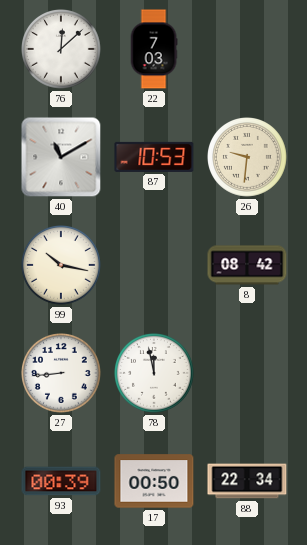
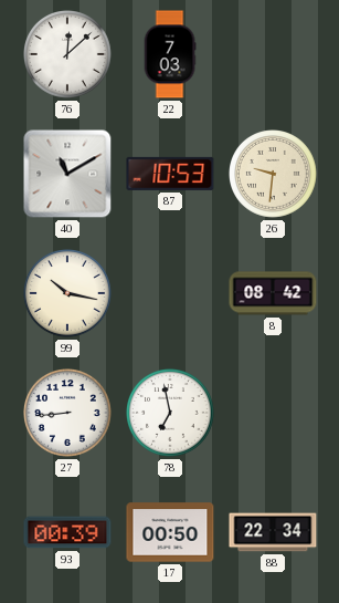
78: 11:58 -> 6:58 (171, 414)
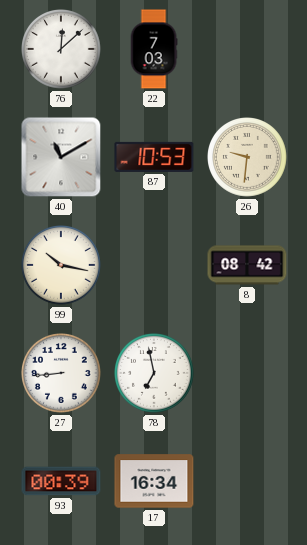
17: 00:50 -> 16:34 (154, 481)
88: 22:34 -> none (273, 532)
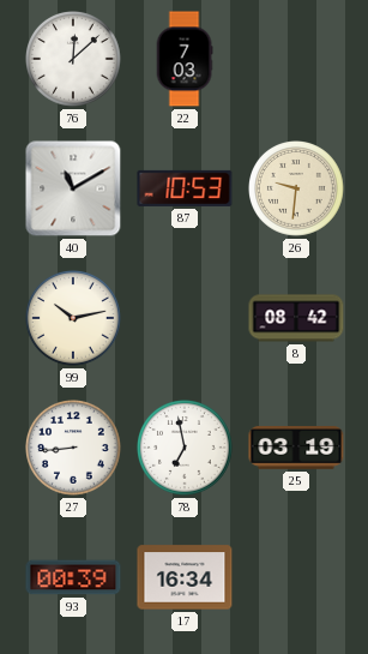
99: 10:17 -> 10:13 (74, 319)
25: none -> 03:19 (296, 449)
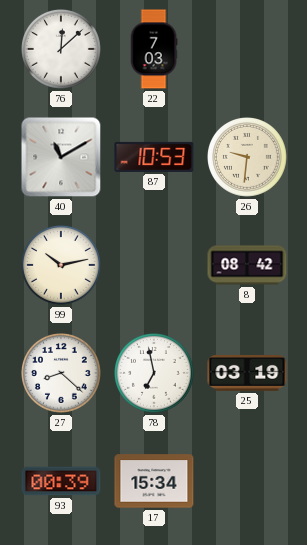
27: 8:44 -> 8:22 (62, 374)
17: 16:34 -> 15:34 (154, 481)
